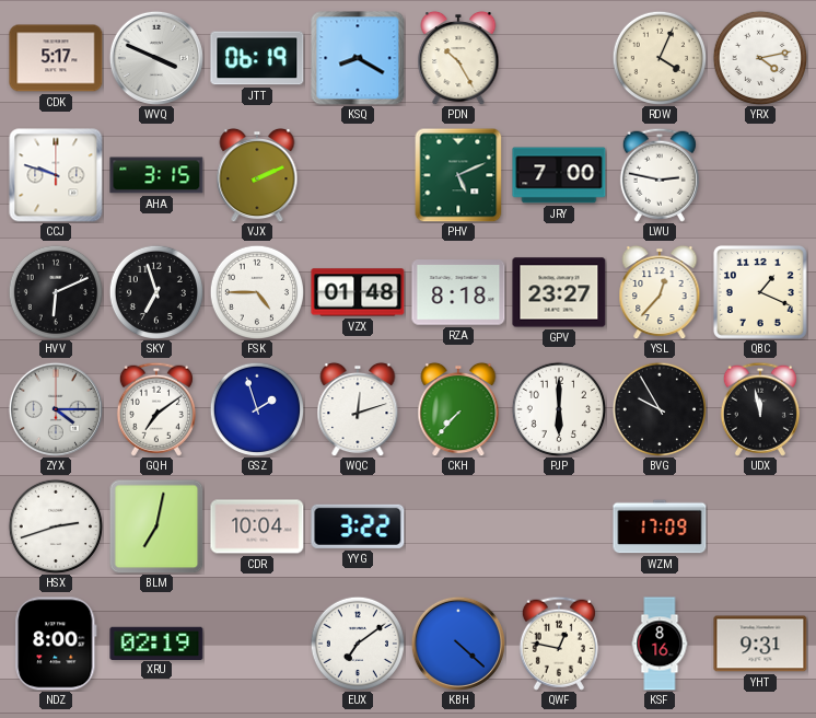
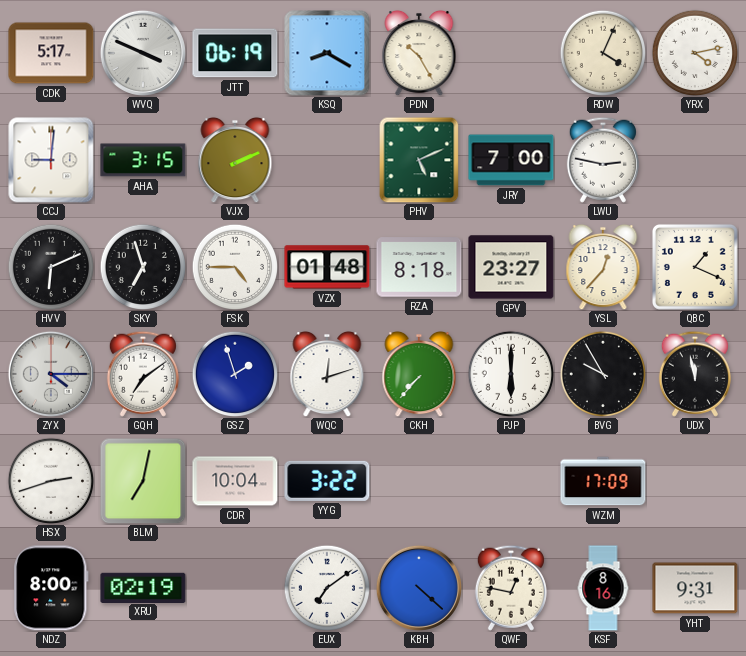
CCJ: 9:48 -> 9:01 (51, 160)
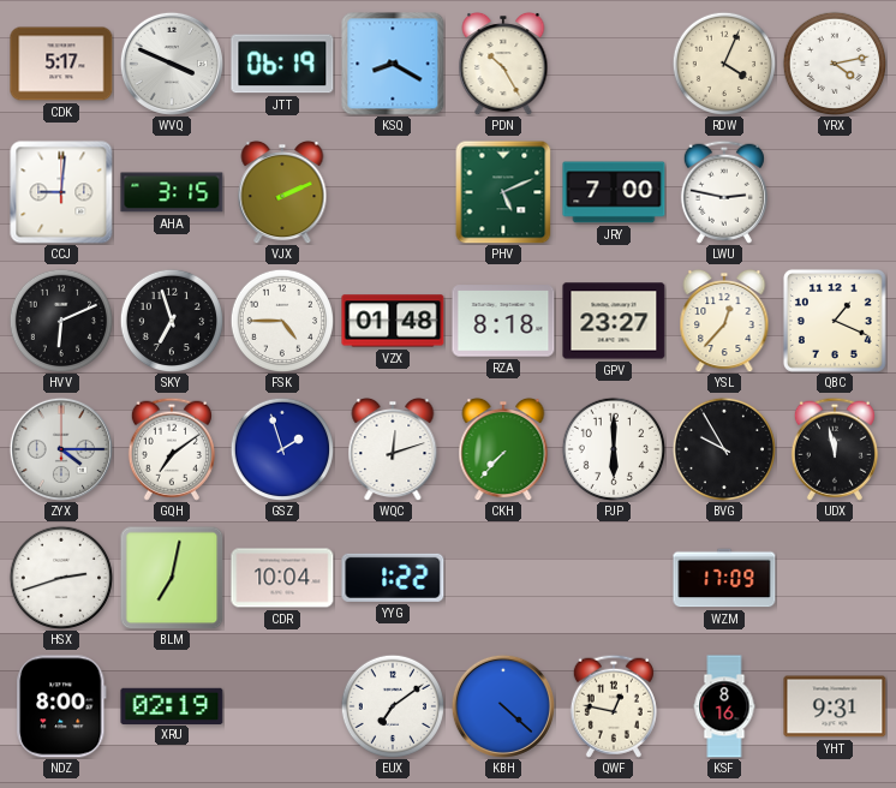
YYG: 3:22 -> 1:22 (393, 578)
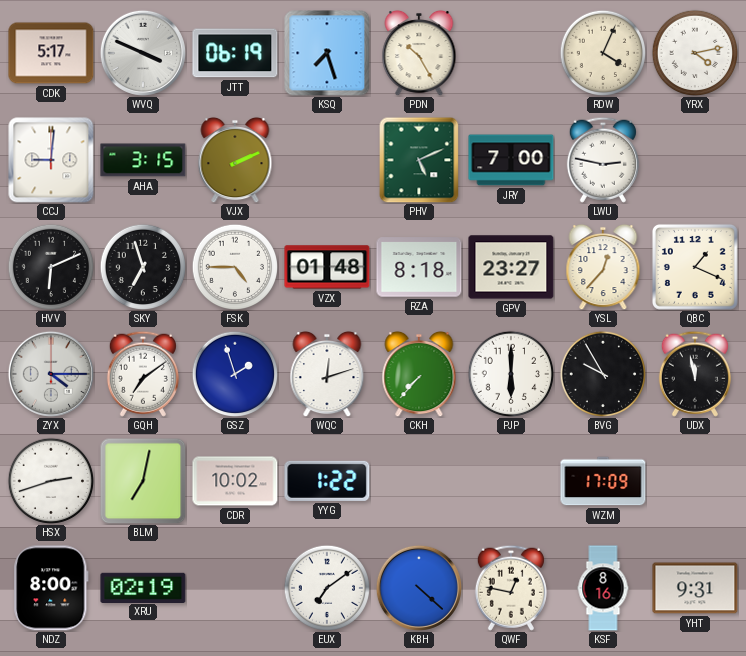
KSQ: 8:20 -> 7:27 (327, 53)
CDR: 10:04 -> 10:02 (235, 481)
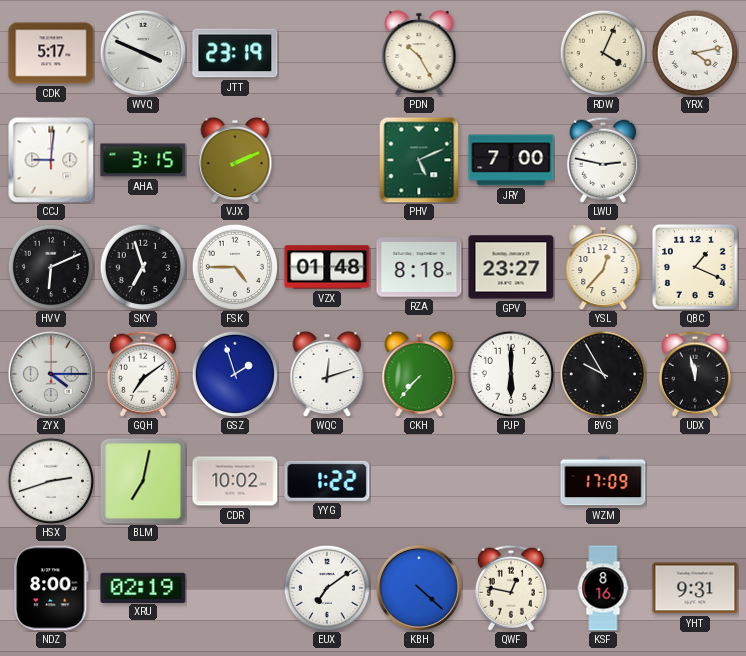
JTT: 06:19 -> 23:19 (235, 53)
KSQ: 7:27 -> none (327, 53)
